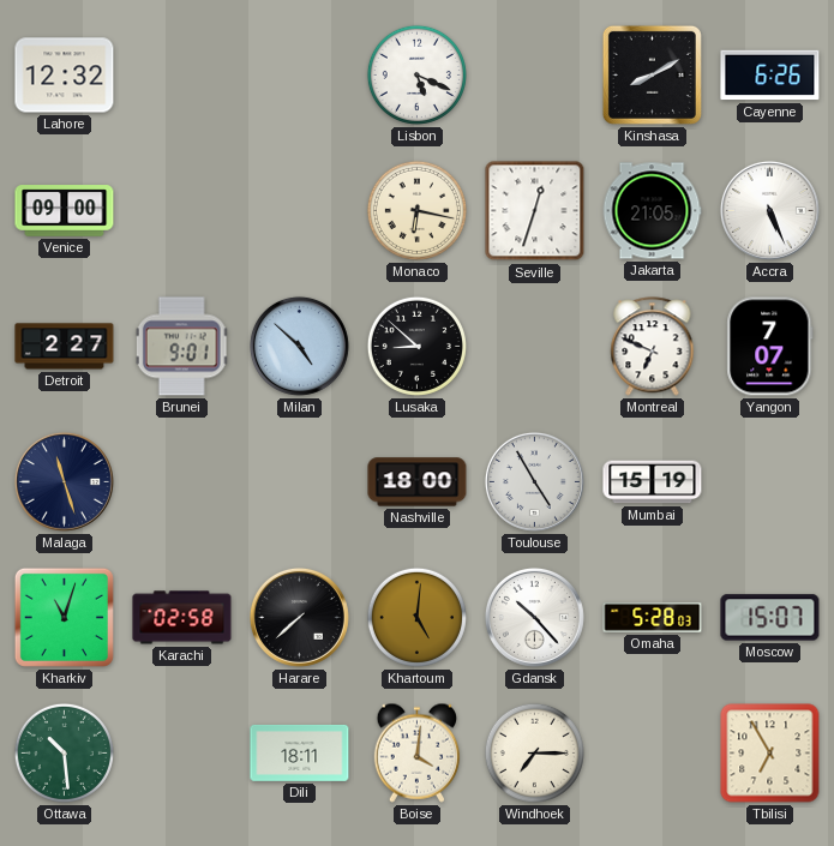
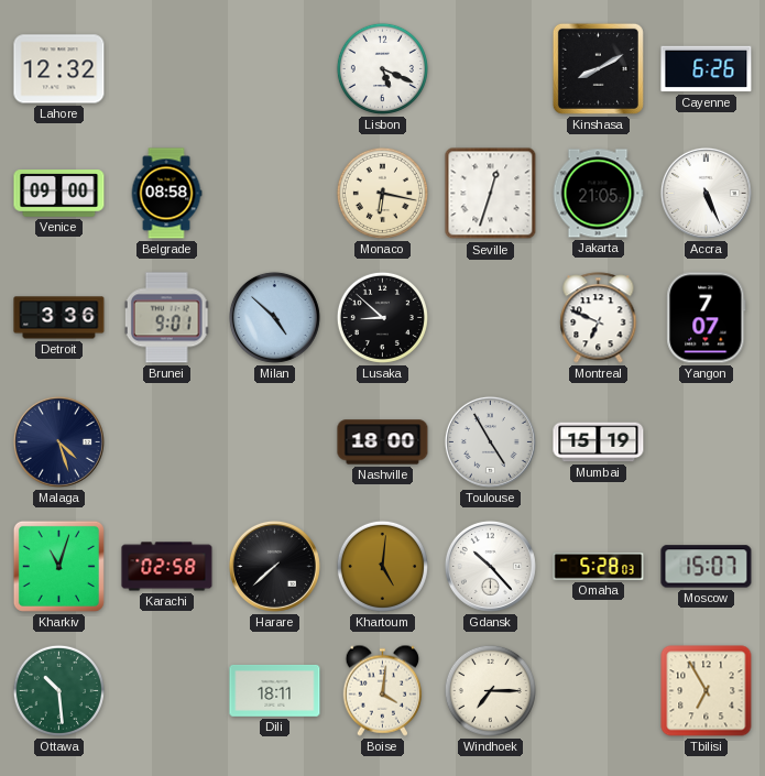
Belgrade: none -> 08:58 (166, 194)
Detroit: 2:27 -> 3:36 (59, 318)
Malaga: 11:27 -> 4:27 (58, 441)
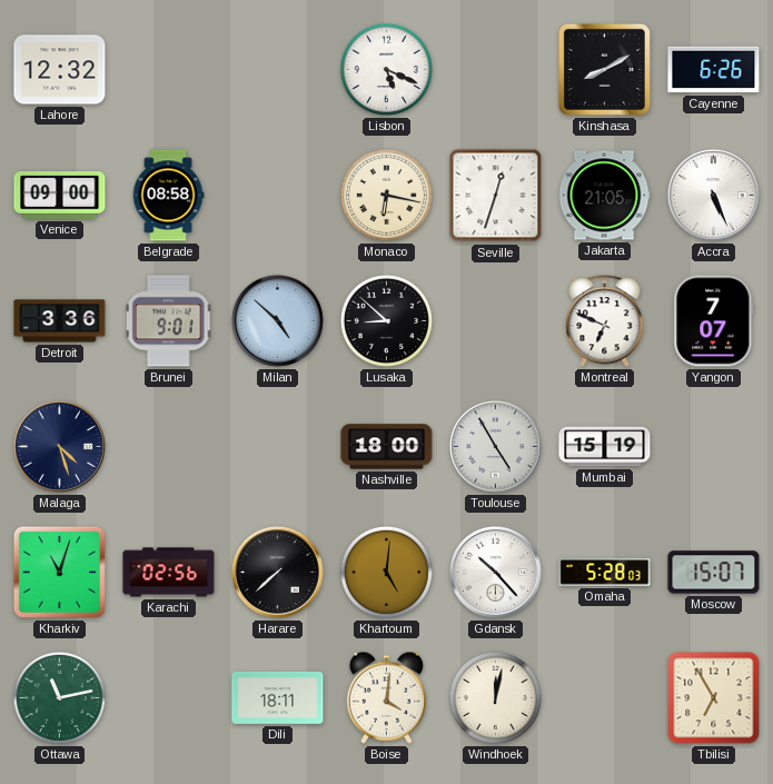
Karachi: 02:58 -> 02:56 (169, 573)
Ottawa: 10:29 -> 11:13 (59, 697)
Windhoek: 7:15 -> 12:02 (495, 697)
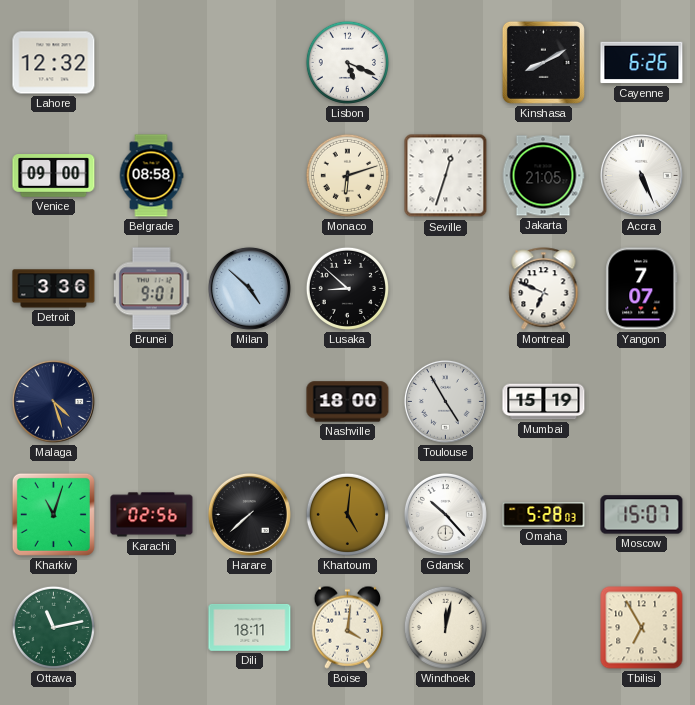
Monaco: 6:17 -> 6:12 (347, 175)
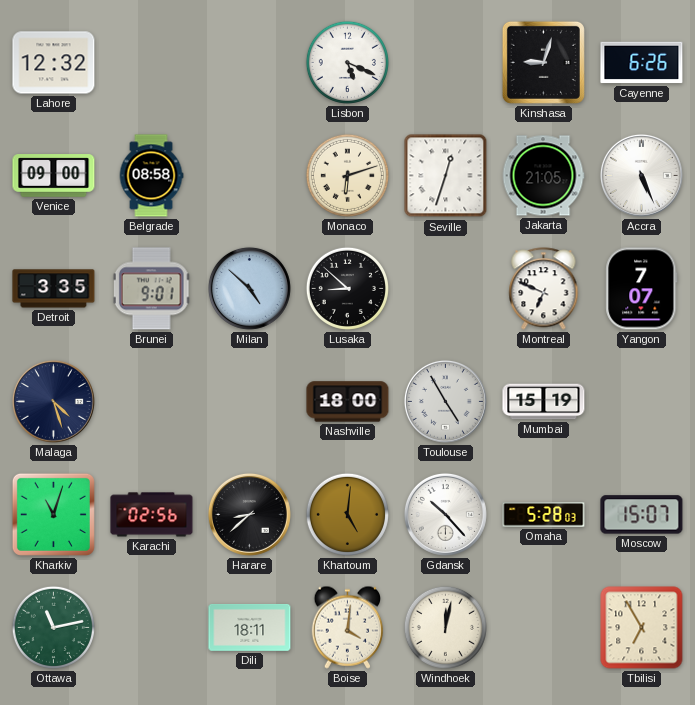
Kinshasa: 8:10 -> 9:03 (543, 62)
Detroit: 3:36 -> 3:35 (54, 289)
Harare: 7:38 -> 8:38 (249, 514)
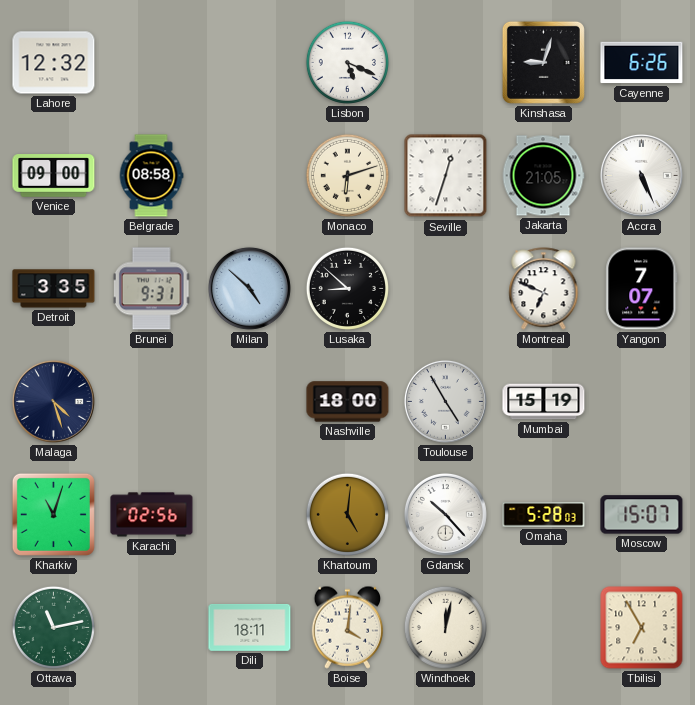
Brunei: 9:01 -> 9:31 (152, 289)
Harare: 8:38 -> none (249, 514)
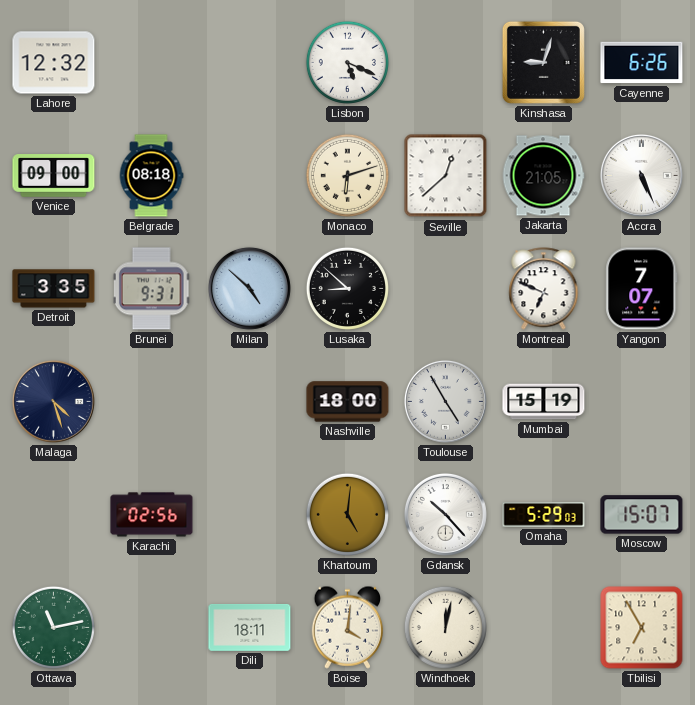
Belgrade: 08:58 -> 08:18 (151, 176)
Seville: 12:33 -> 12:38 (446, 176)
Kharkiv: 11:03 -> none (53, 514)
Omaha: 5:28 -> 5:29 (544, 515)
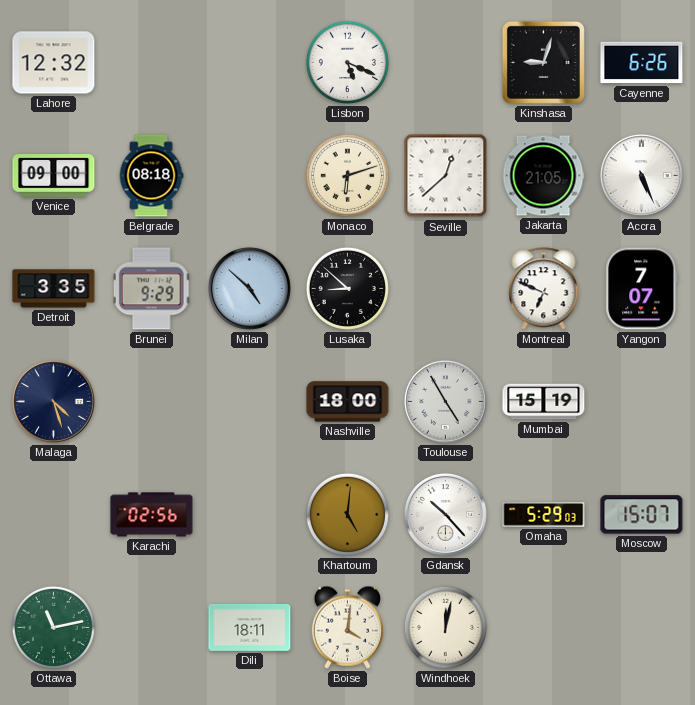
Brunei: 9:31 -> 9:29 (152, 289)
Tbilisi: 6:55 -> none (642, 628)
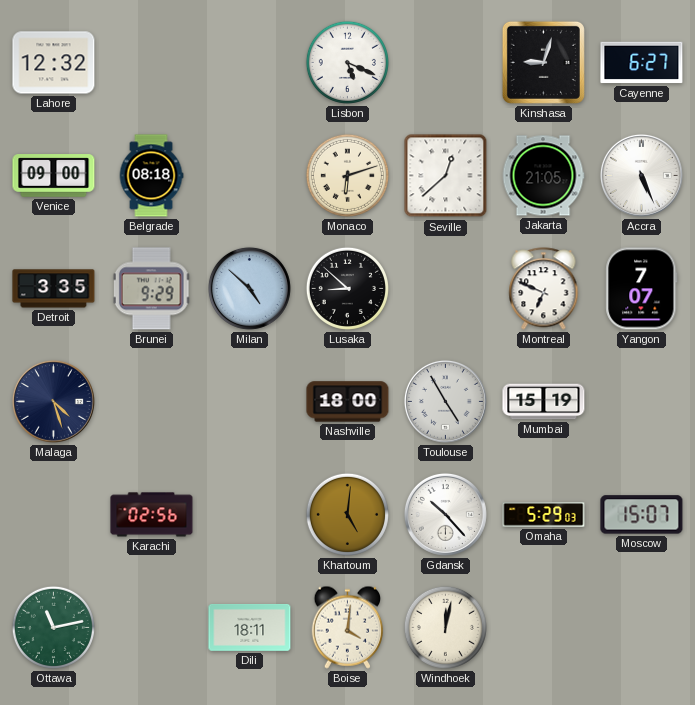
Cayenne: 6:26 -> 6:27 (642, 63)
